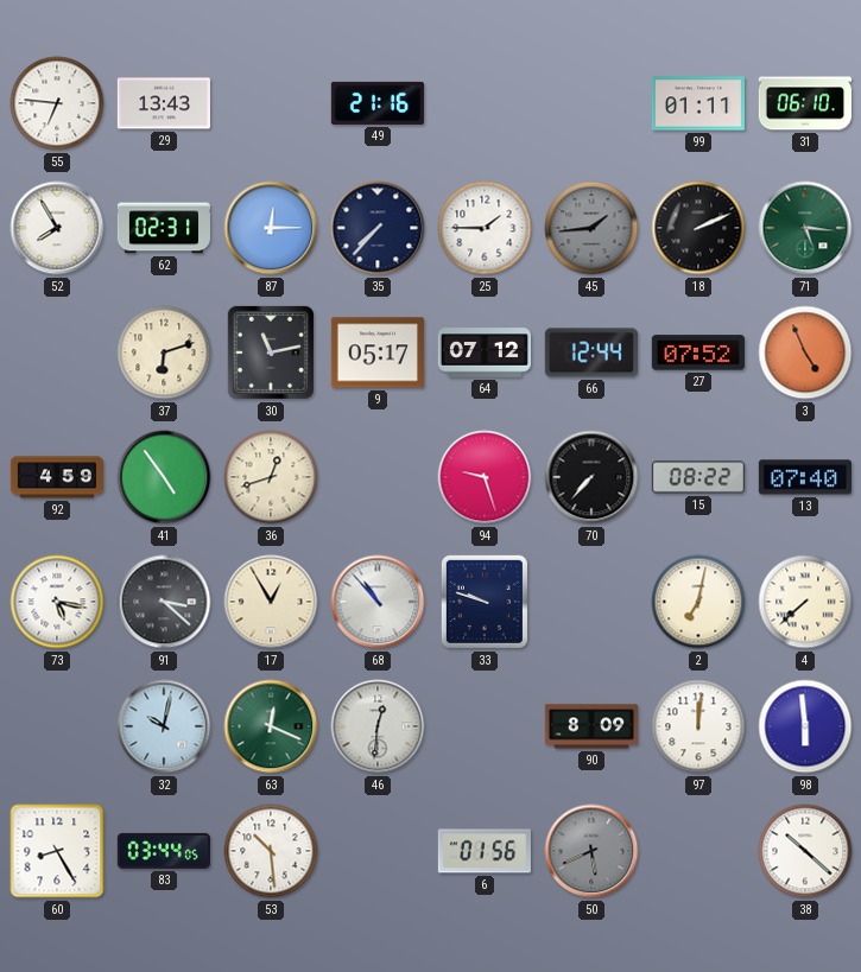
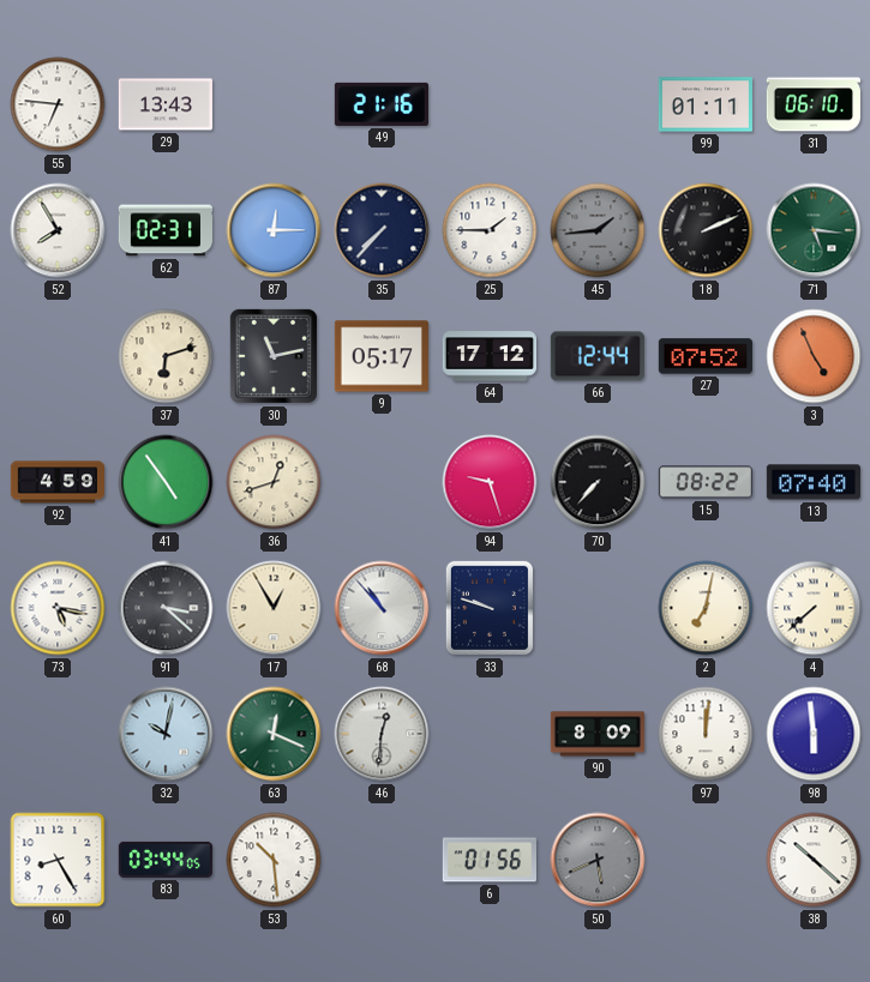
64: 07:12 -> 17:12 (488, 356)
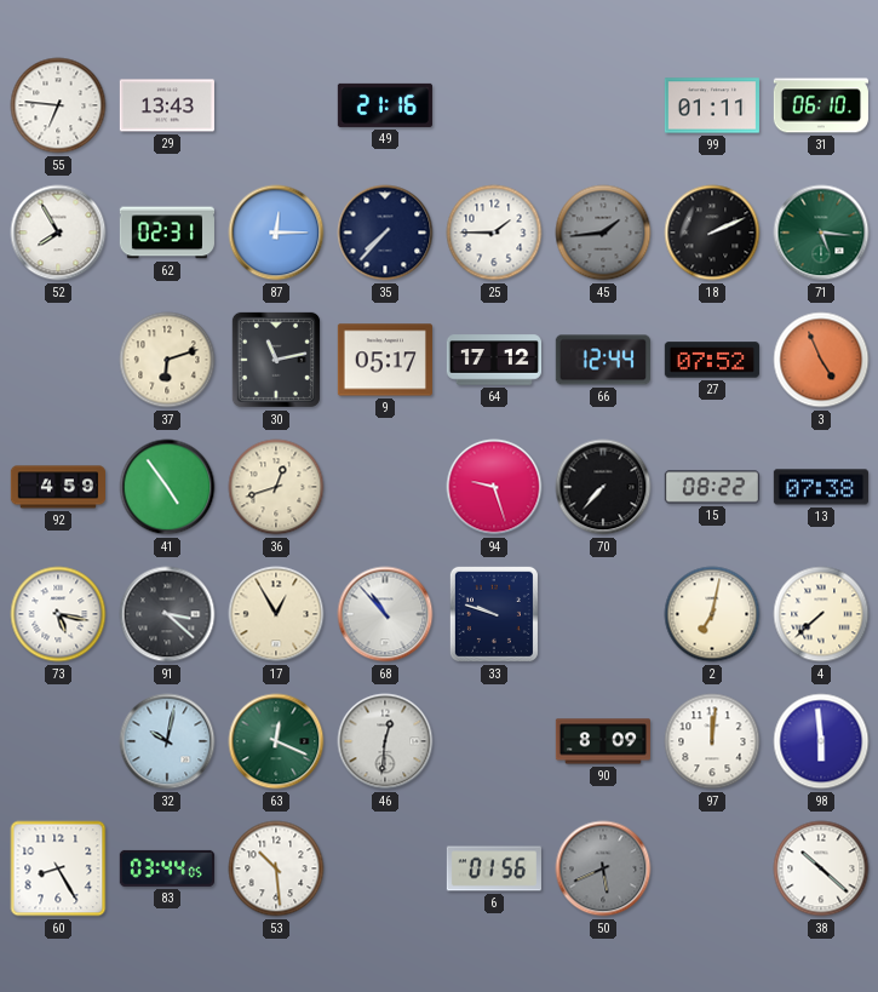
13: 07:40 -> 07:38 (821, 487)
